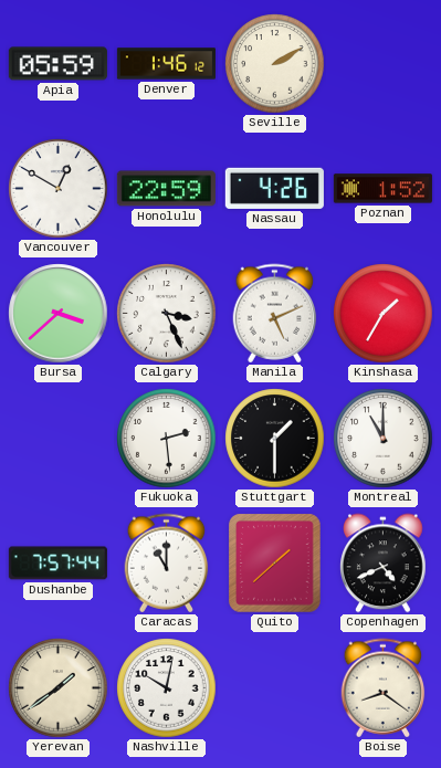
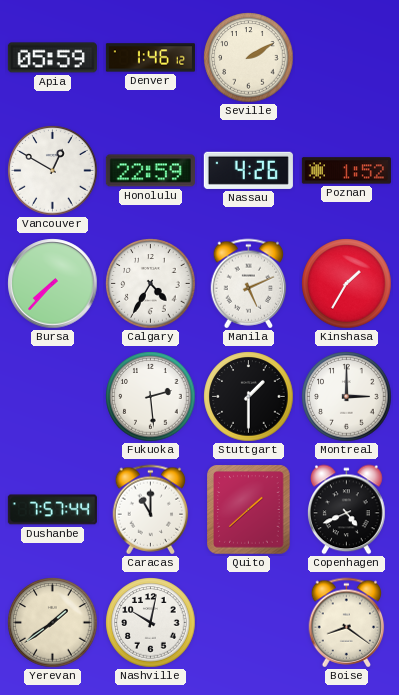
Bursa: 3:38 -> 7:37 (53, 284)
Calgary: 3:26 -> 4:35 (151, 284)
Montreal: 11:00 -> 3:00 (347, 397)
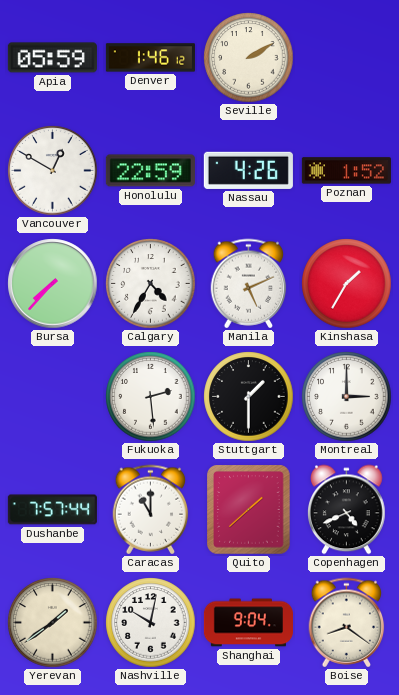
Shanghai: none -> 9:04 (248, 623)
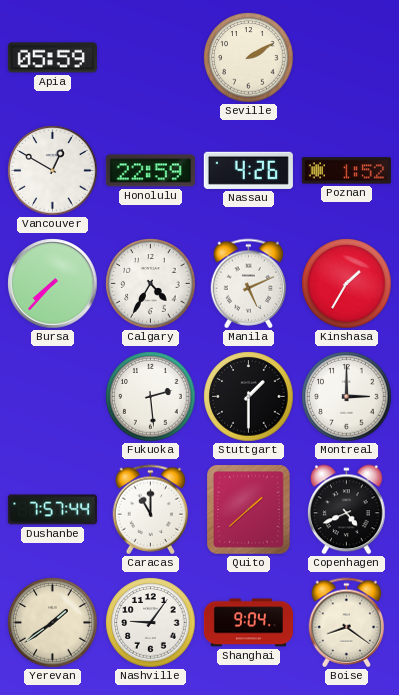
Denver: 1:46 -> none (150, 58)
Nashville: 10:02 -> 9:06 (151, 623)
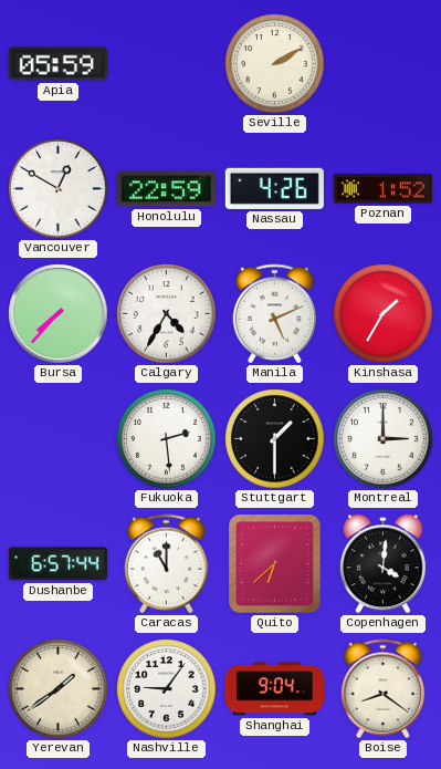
Dushanbe: 7:57 -> 6:57 (57, 564)
Quito: 1:38 -> 6:38 (275, 564)
Copenhagen: 4:41 -> 4:01 (384, 564)
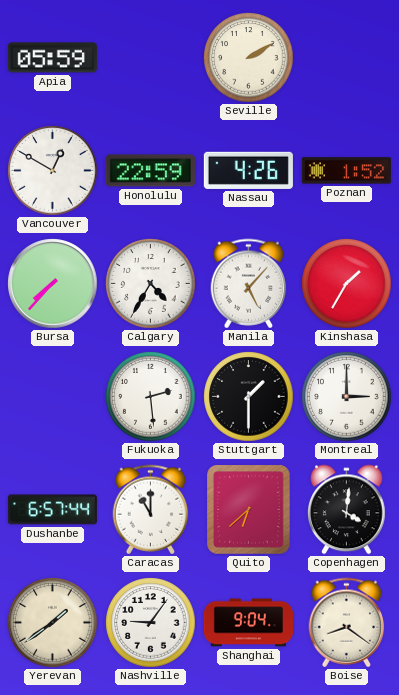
Manila: 5:11 -> 5:07 (249, 284)
